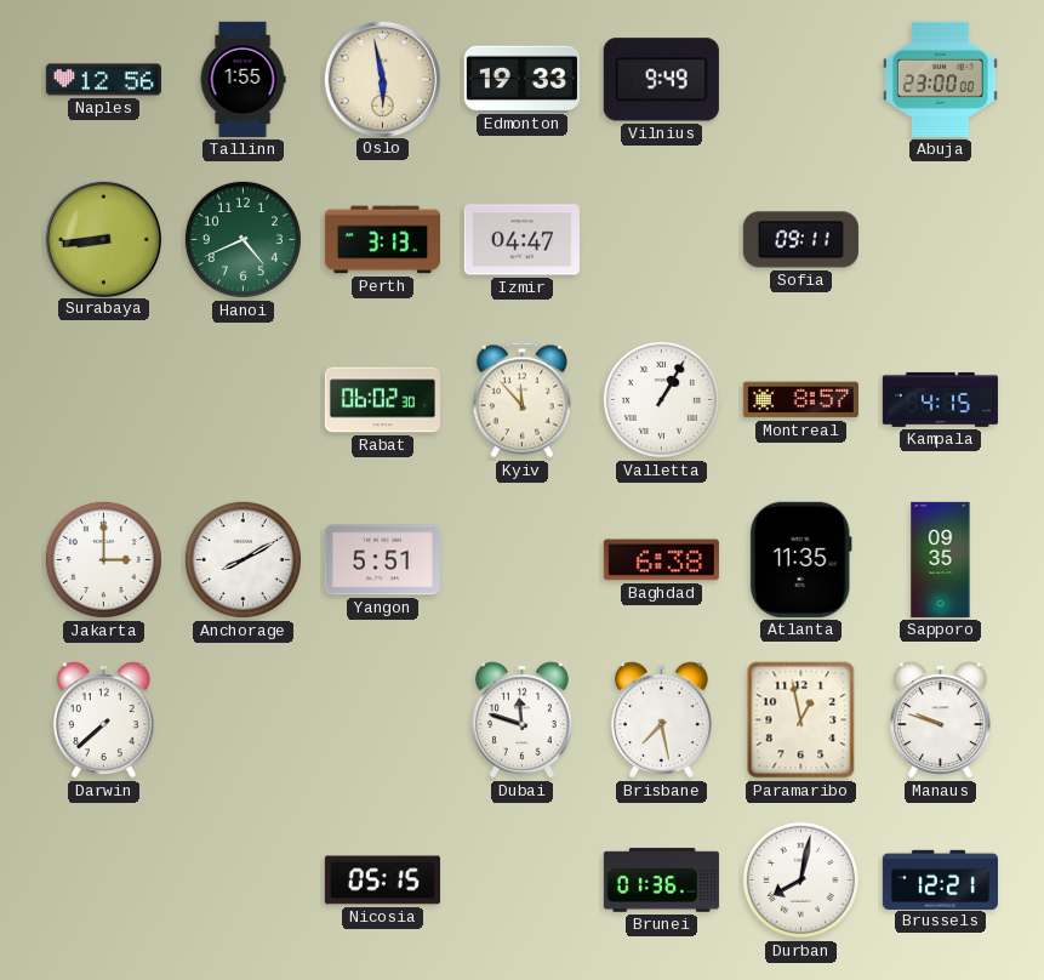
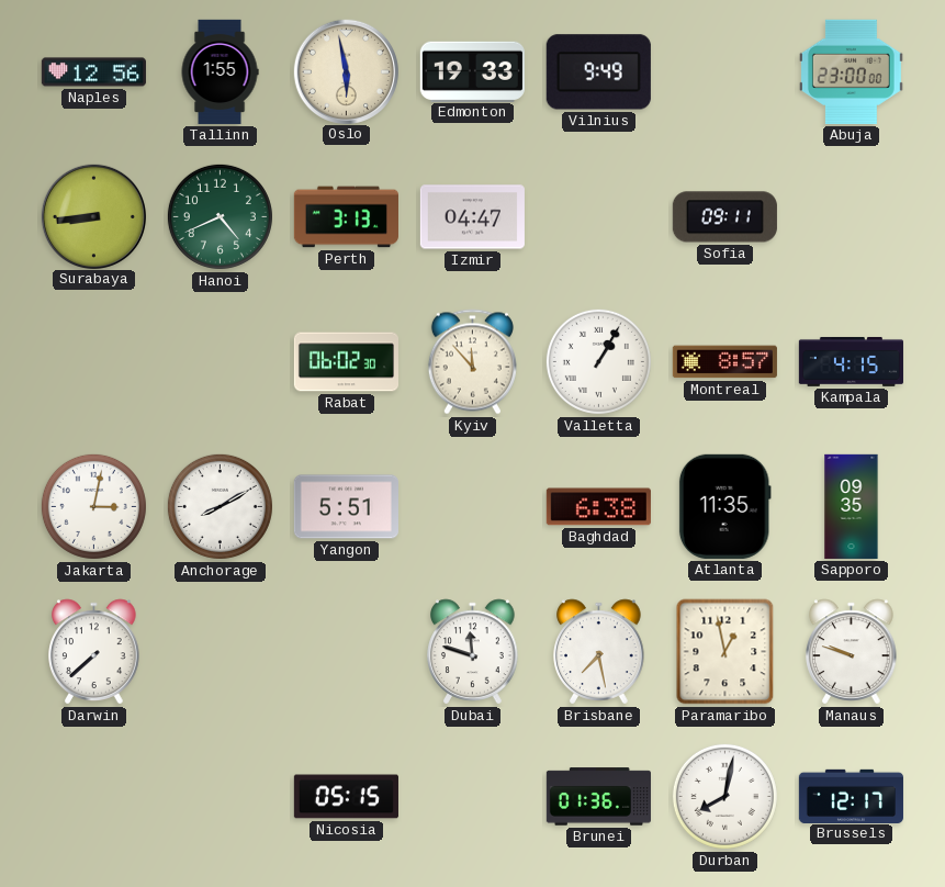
Jakarta: 3:00 -> 3:02 (93, 506)
Brussels: 12:21 -> 12:17 (851, 796)
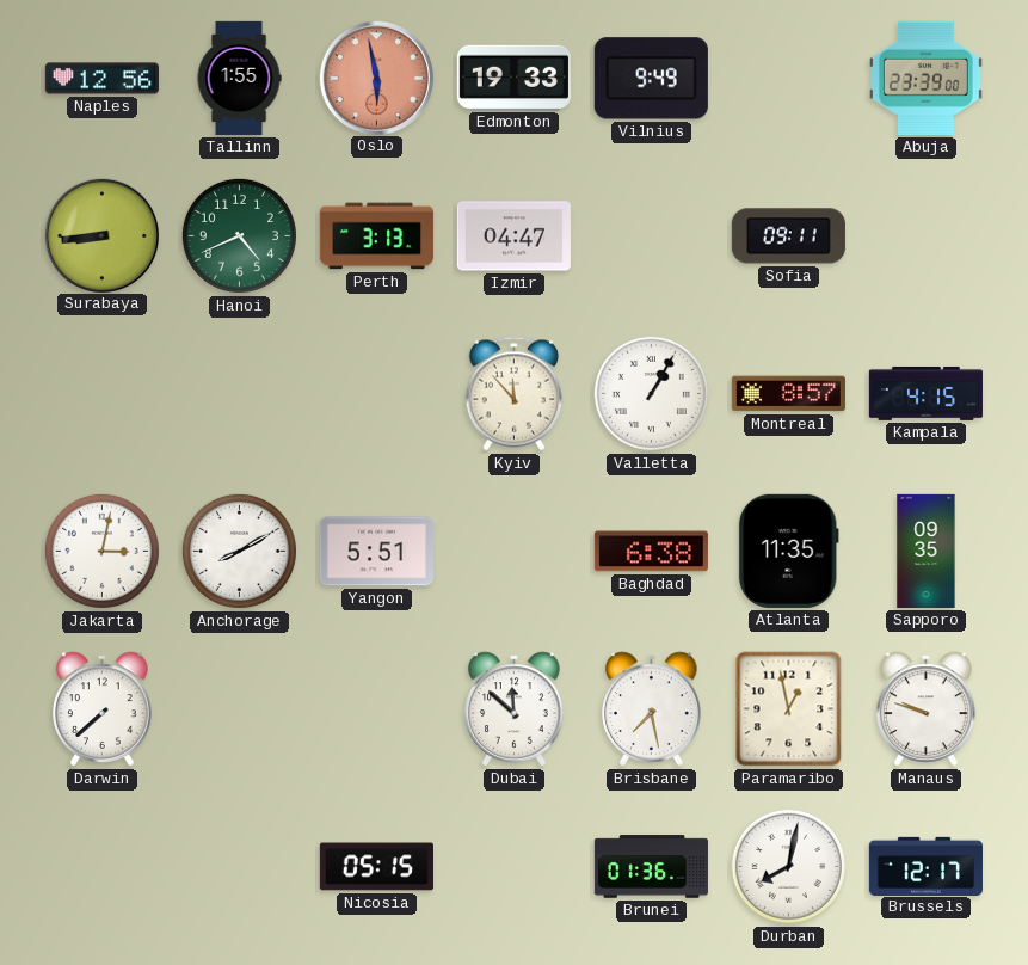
Oslo dial: cream -> salmon (376, 78)
Abuja: 23:00 -> 23:39 (925, 78)
Rabat: 06:02 -> none (346, 362)
Dubai: 11:48 -> 11:52 (515, 709)
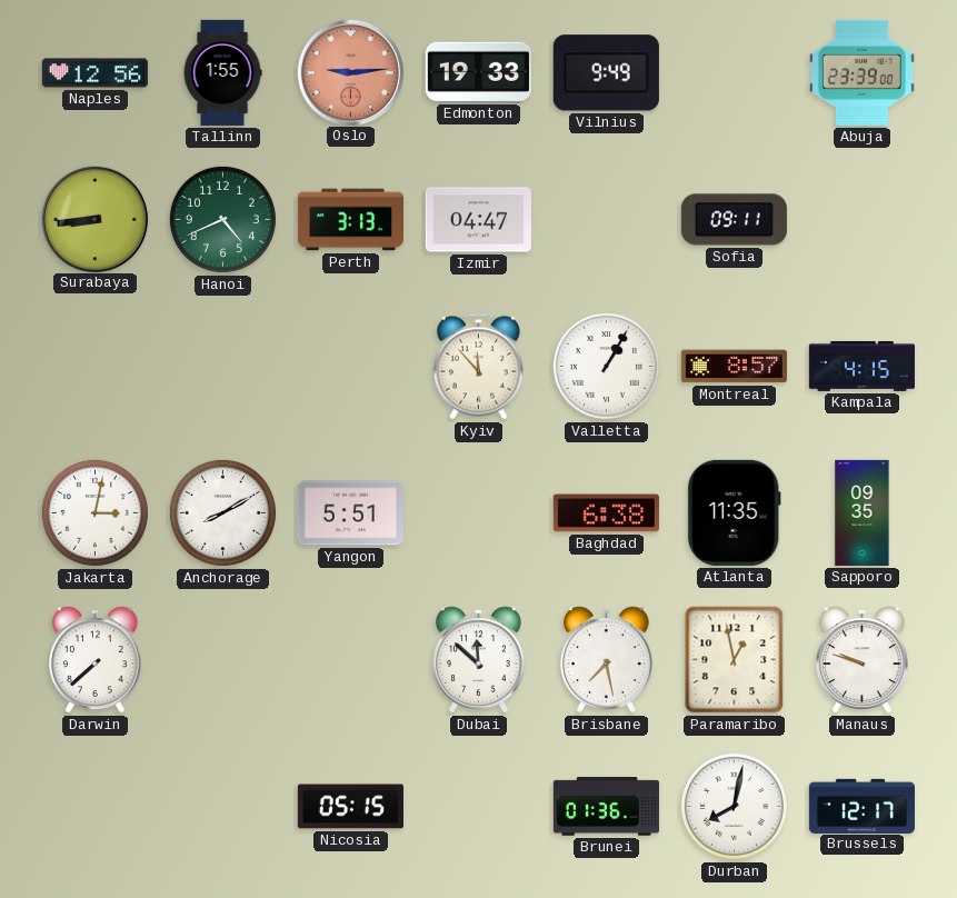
Oslo: 5:58 -> 9:14 (350, 72)
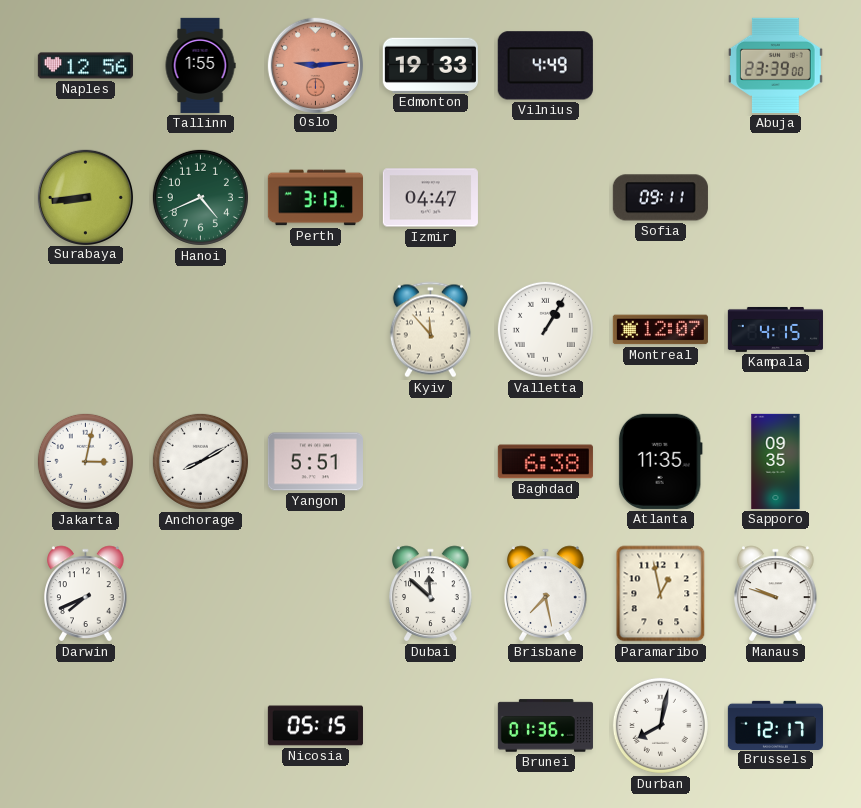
Vilnius: 9:49 -> 4:49 (545, 66)
Montreal: 8:57 -> 12:07 (660, 330)
Darwin: 7:38 -> 7:41 (86, 594)
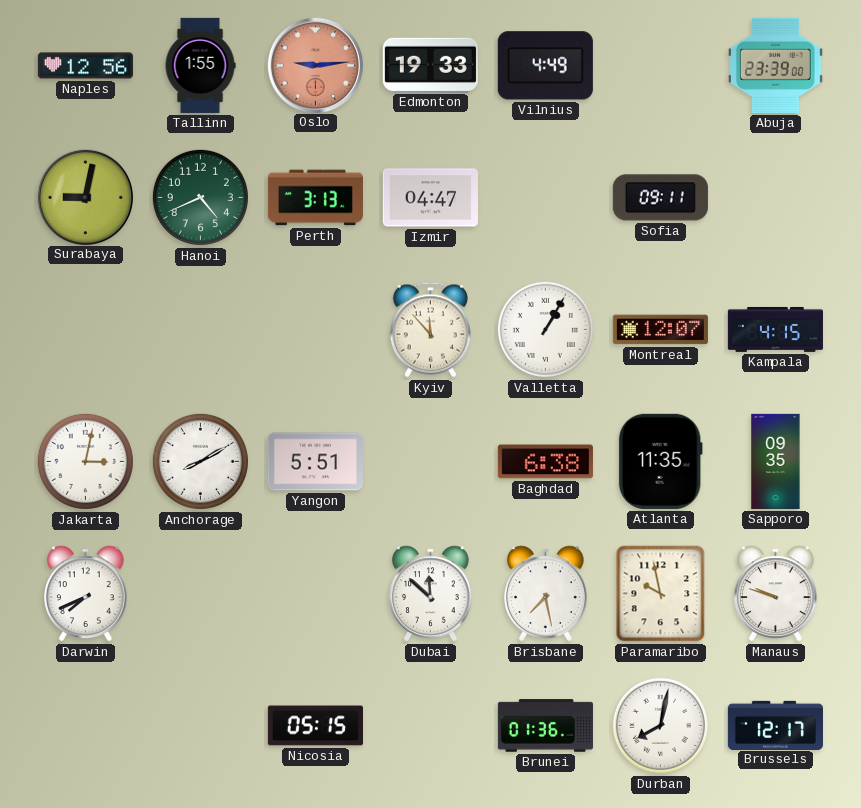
Surabaya: 8:44 -> 9:02 (85, 197)
Paramaribo: 12:58 -> 9:58 (661, 594)
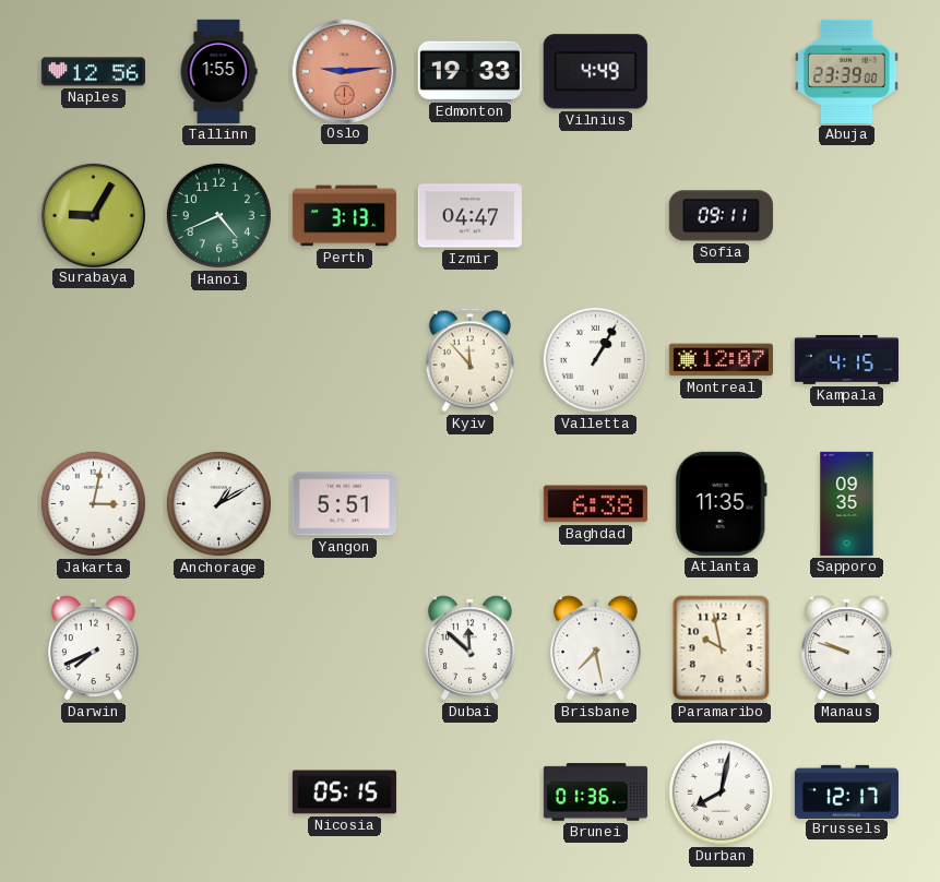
Surabaya: 9:02 -> 9:05 (93, 215)
Anchorage: 8:10 -> 1:10 (218, 503)
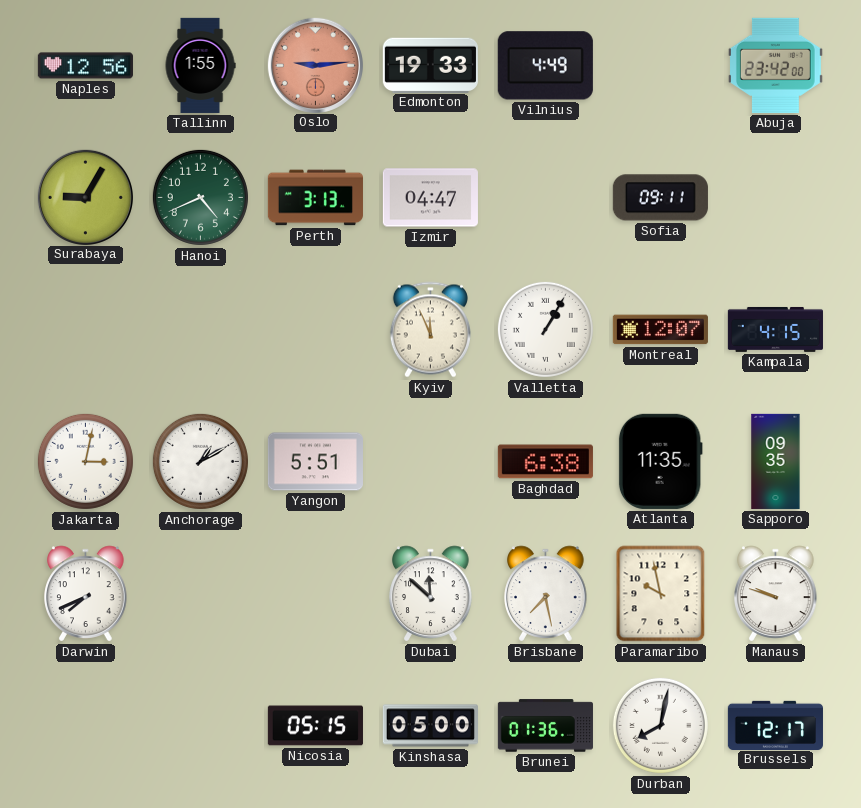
Abuja: 23:39 -> 23:42 (775, 65)
Kyiv: 11:53 -> 11:56 (430, 330)
Kinshasa: none -> 05:00 (430, 726)
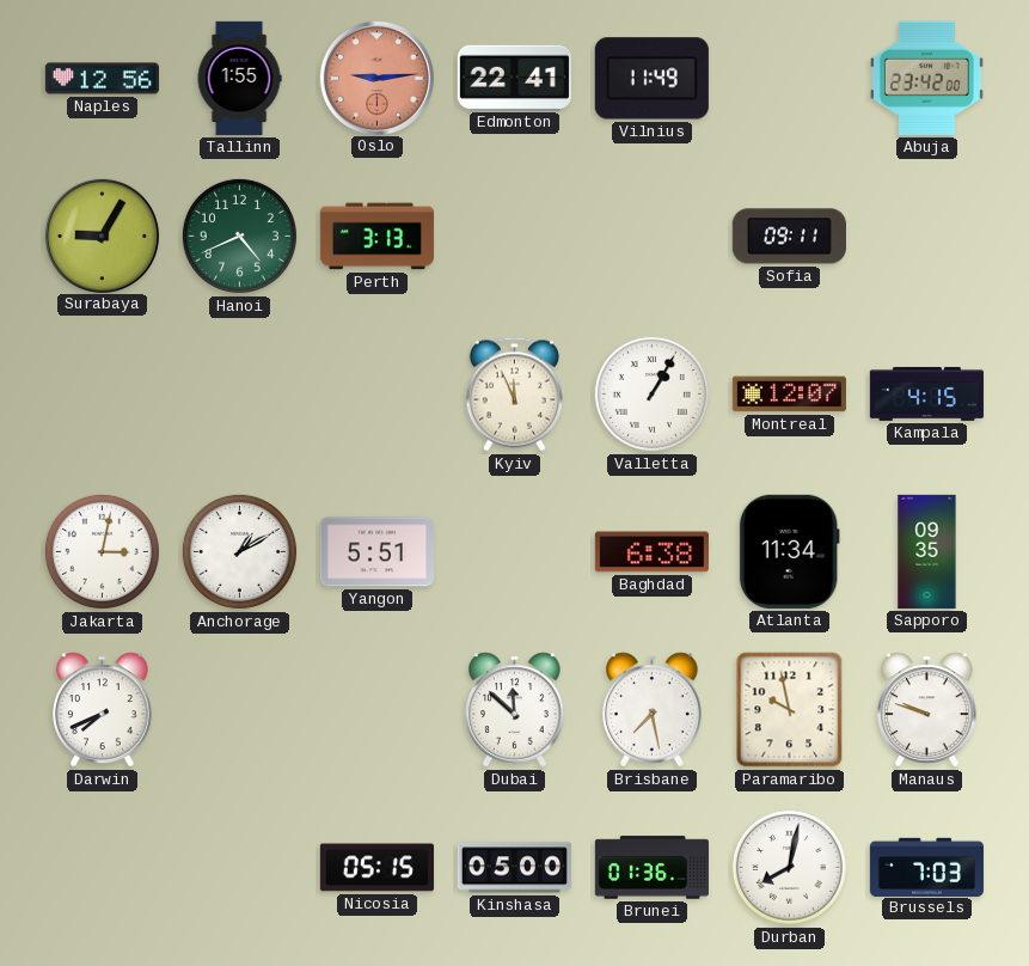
Edmonton: 19:33 -> 22:41 (514, 78)
Vilnius: 4:49 -> 11:49 (651, 79)
Izmir: 04:47 -> none (430, 198)
Atlanta: 11:35 -> 11:34 (789, 551)
Brussels: 12:17 -> 7:03 (926, 867)
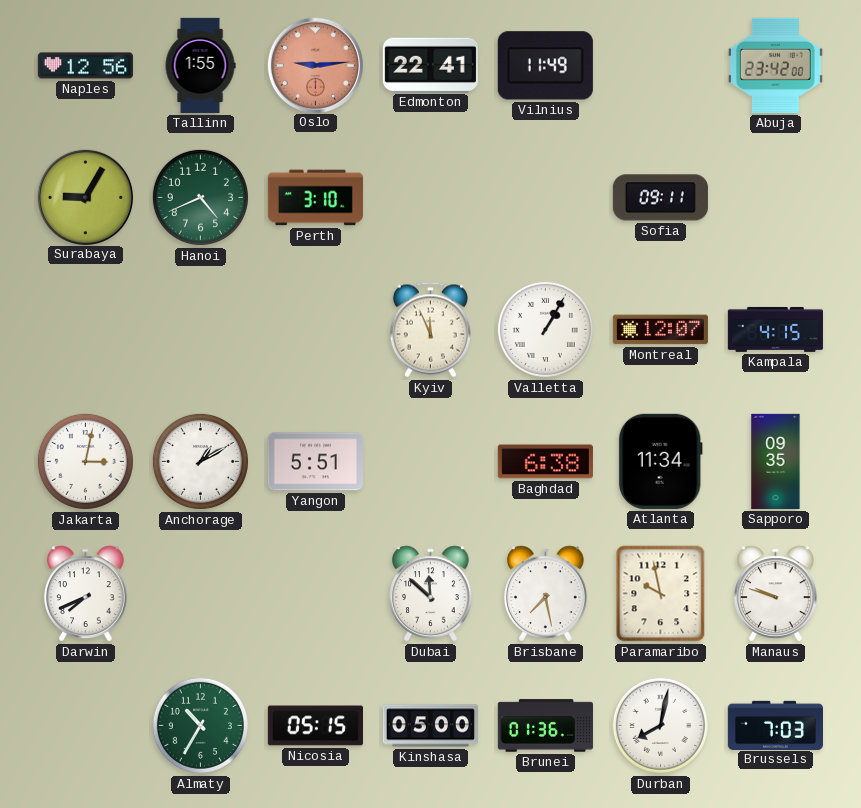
Perth: 3:13 -> 3:10 (315, 198)
Almaty: none -> 10:35 (200, 725)
